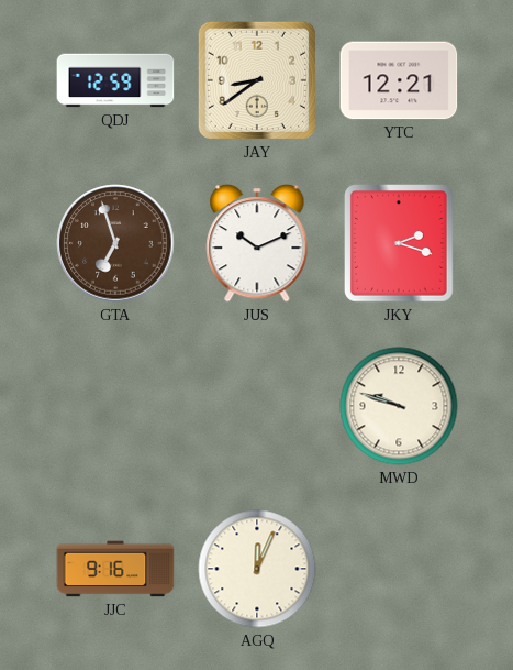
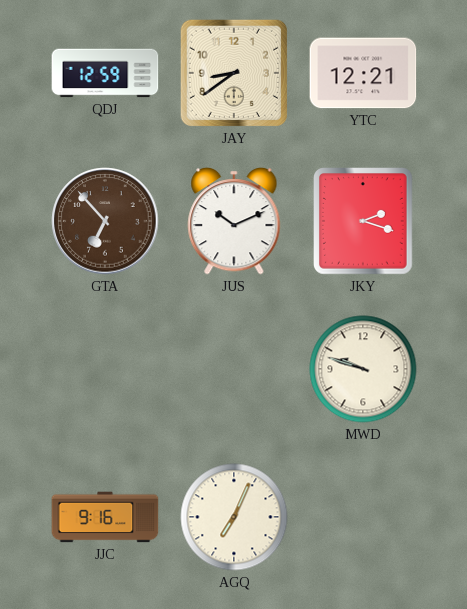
GTA: 6:57 -> 6:53 (105, 221)
AGQ: 12:04 -> 7:04 (234, 517)
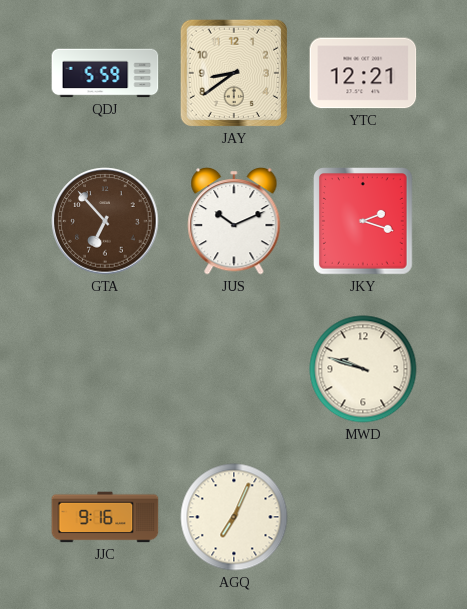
QDJ: 12:59 -> 5:59 (105, 73)
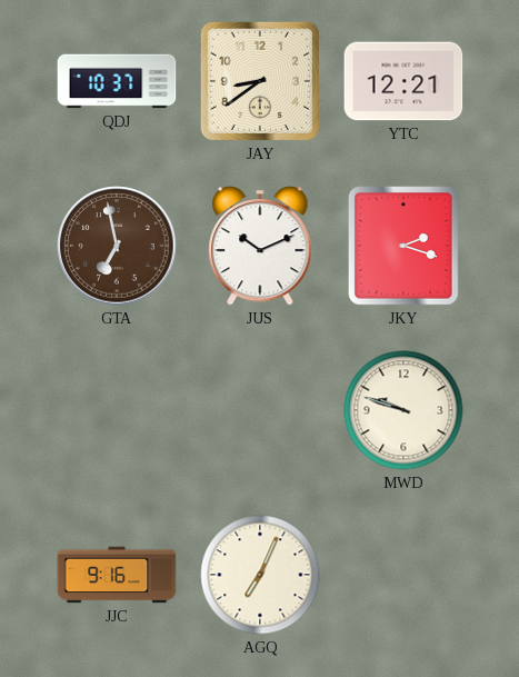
QDJ: 5:59 -> 10:37 (117, 81)
GTA: 6:53 -> 6:58 (117, 246)
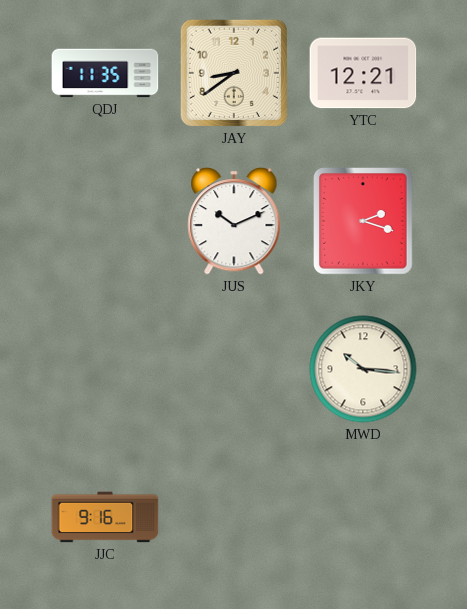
QDJ: 10:37 -> 11:35 (105, 73)
GTA: 6:58 -> none (117, 246)
MWD: 9:48 -> 10:16 (363, 369)
AGQ: 7:04 -> none (260, 575)
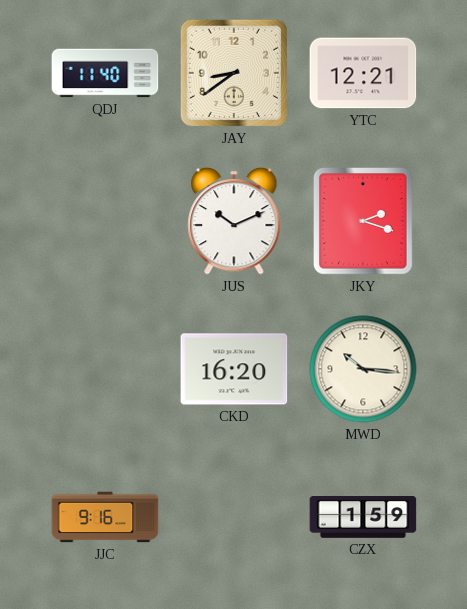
QDJ: 11:35 -> 11:40 (105, 73)
CKD: none -> 16:20 (234, 369)
CZX: none -> 1:59 (363, 518)
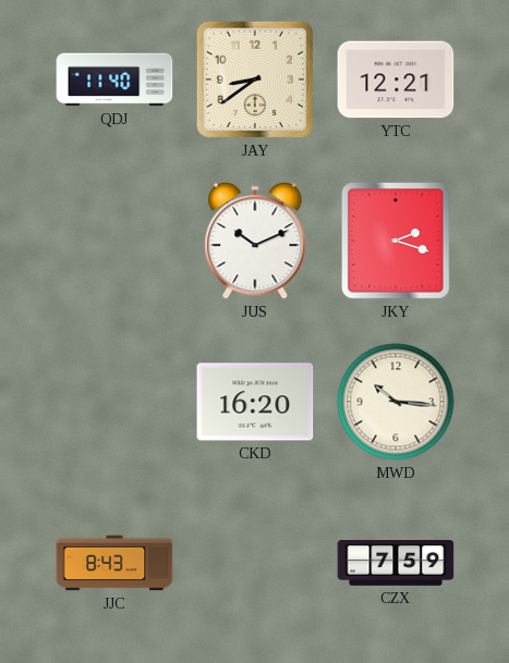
JJC: 9:16 -> 8:43 (114, 563)
CZX: 1:59 -> 7:59 (396, 564)
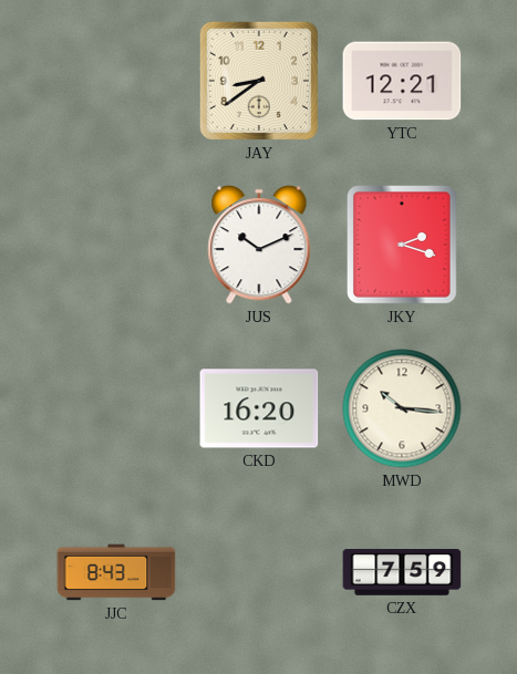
QDJ: 11:40 -> none (114, 79)
